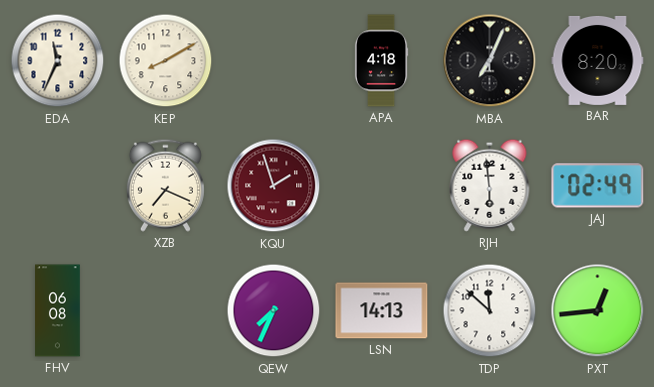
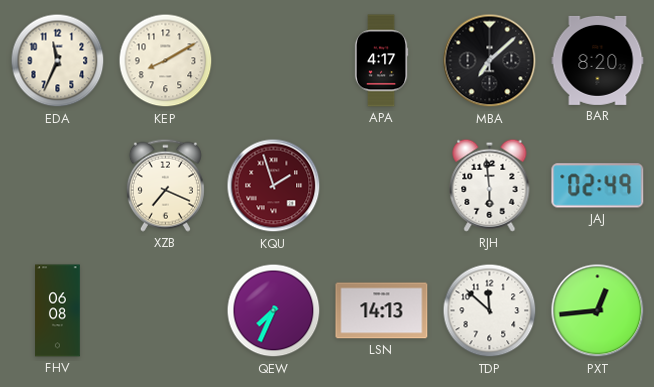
APA: 4:18 -> 4:17 (381, 61)
MBA: 7:04 -> 7:08 (490, 61)
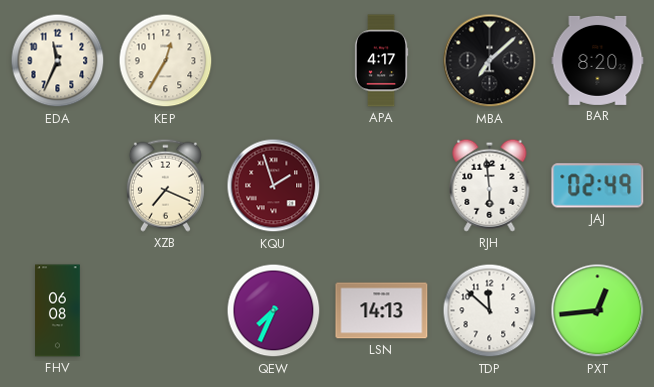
KEP: 8:10 -> 12:35 (166, 61)
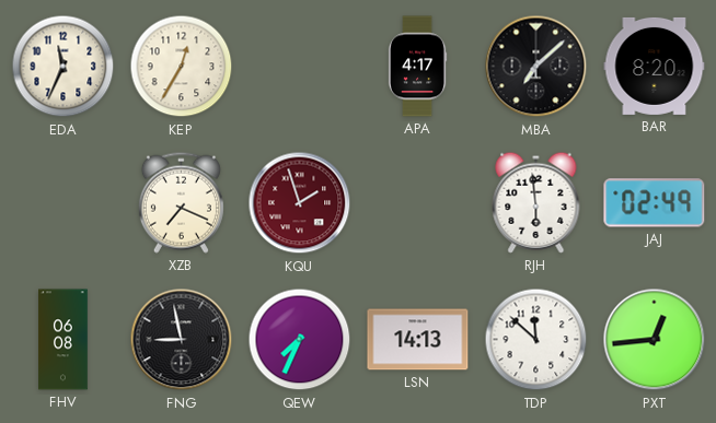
FNG: none -> 8:58 (182, 340)
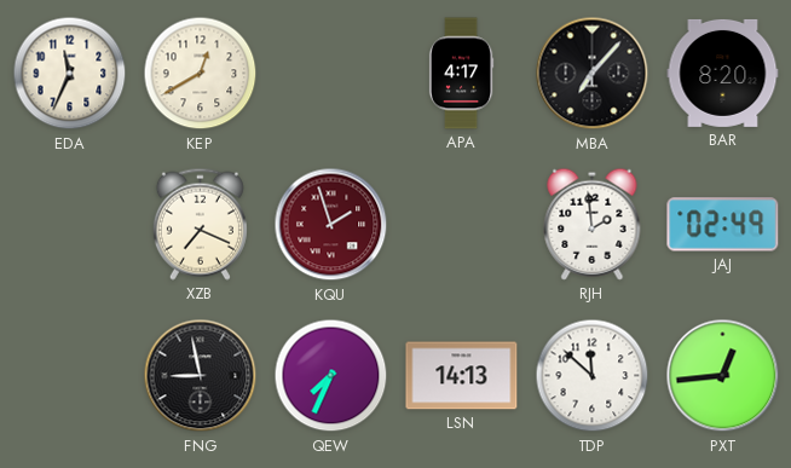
KEP: 12:35 -> 12:40 (201, 74)
MBA: 7:08 -> 7:07 (593, 74)
RJH: 5:59 -> 1:59 (593, 224)
FHV: 06:08 -> none (63, 340)
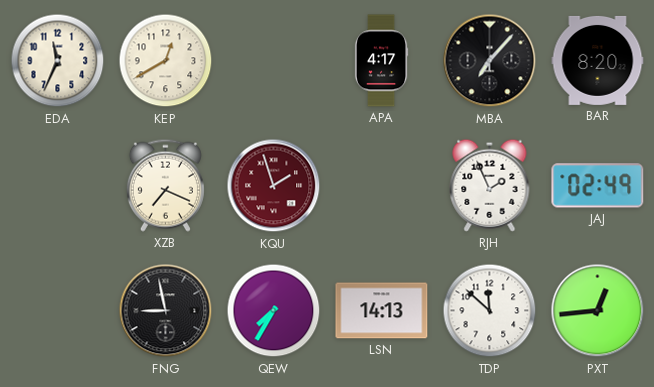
RJH: 1:59 -> 1:56 (490, 185)
QEW: 7:34 -> 7:35 (274, 311)
